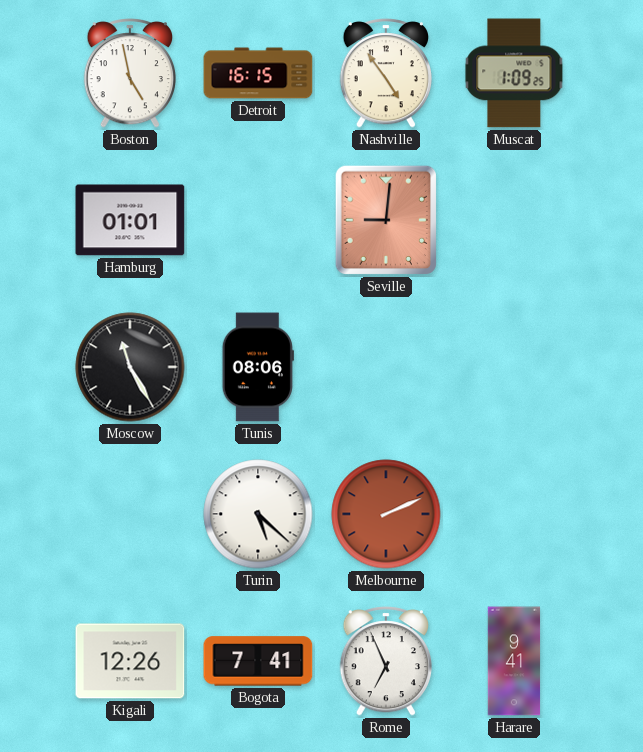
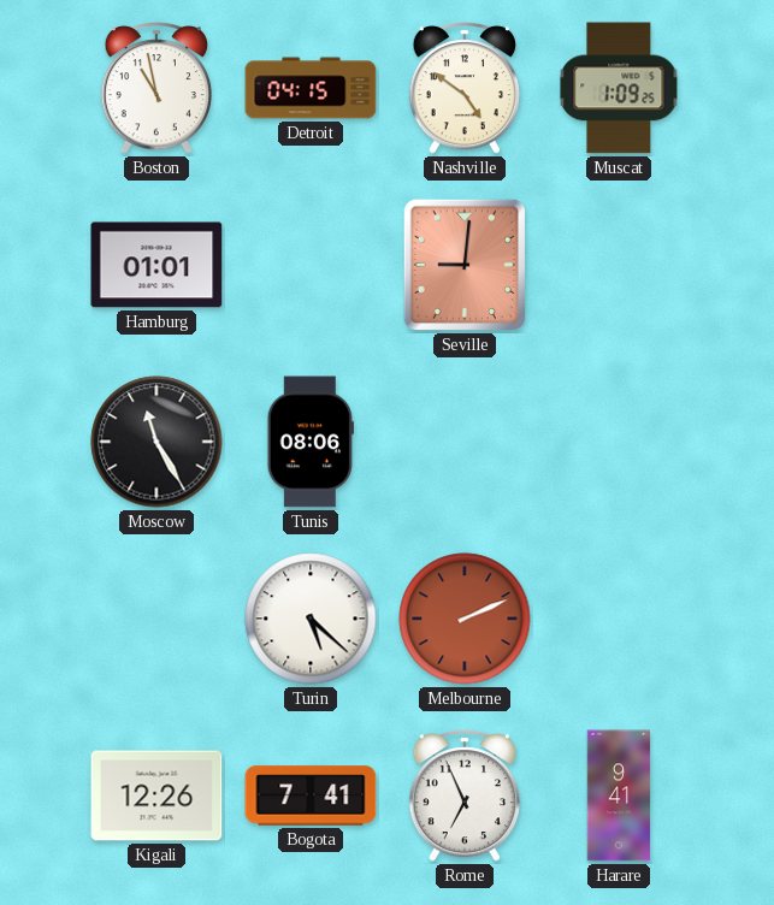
Boston: 4:58 -> 10:58 (155, 89)
Detroit: 16:15 -> 04:15 (311, 88)
Nashville: 4:54 -> 4:51 (463, 89)
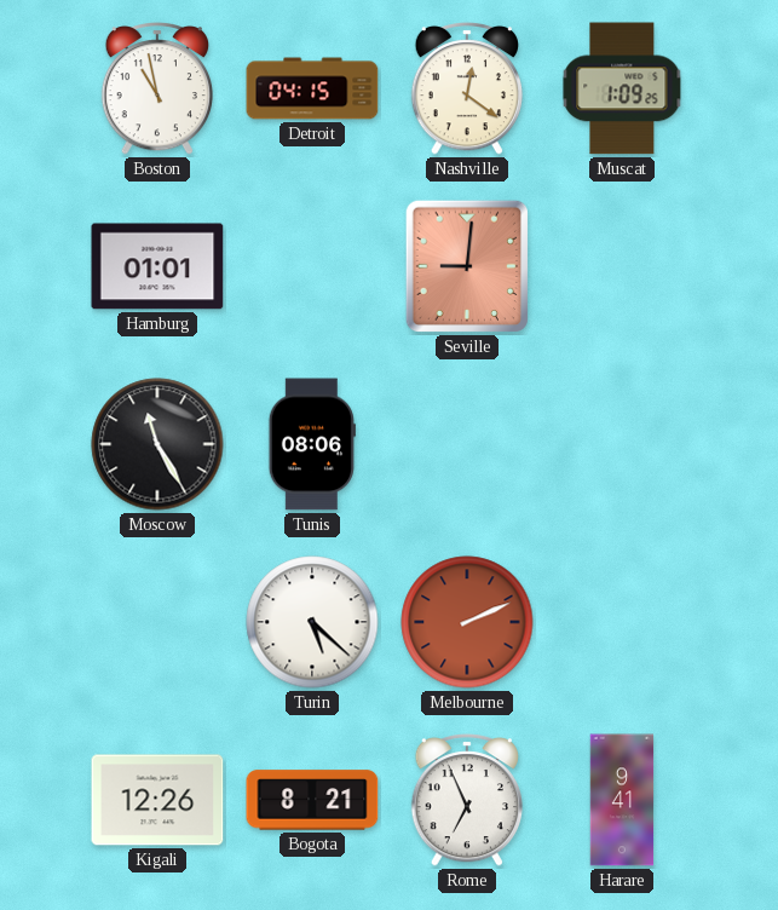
Nashville: 4:51 -> 12:21 (466, 90)
Bogota: 7:41 -> 8:21 (312, 800)
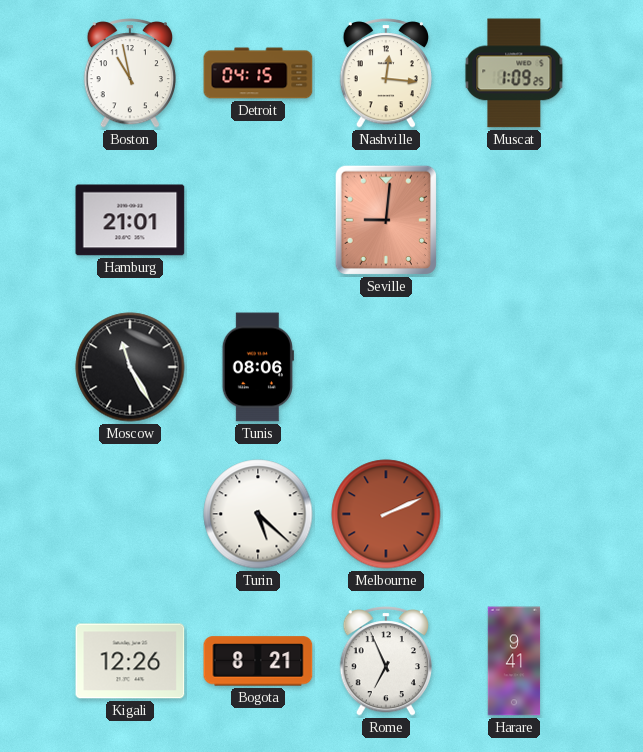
Nashville: 12:21 -> 12:16 (385, 74)
Hamburg: 01:01 -> 21:01 (130, 220)
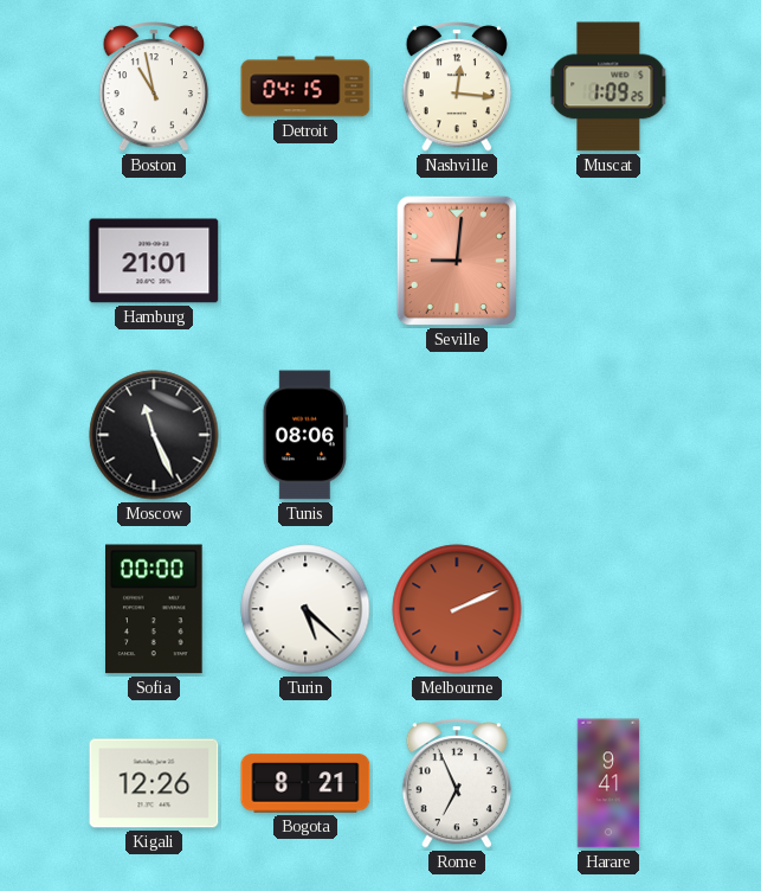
Moscow: 11:25 -> 11:26 (154, 435)
Sofia: none -> 00:00 (155, 609)
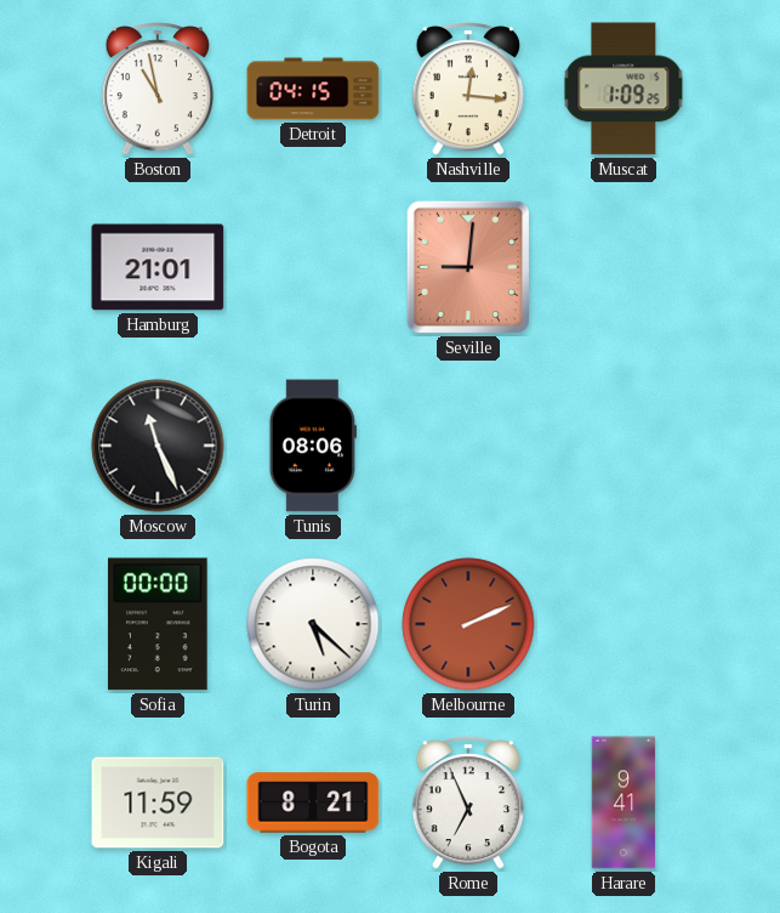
Kigali: 12:26 -> 11:59 (158, 803)
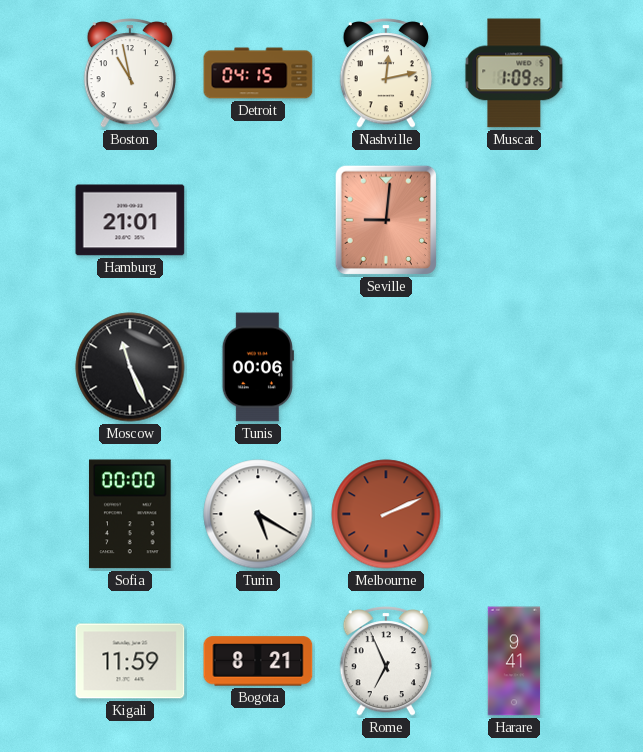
Nashville: 12:16 -> 12:13 (385, 74)
Tunis: 08:06 -> 00:06 (258, 367)
Turin: 5:22 -> 5:20 (258, 514)
